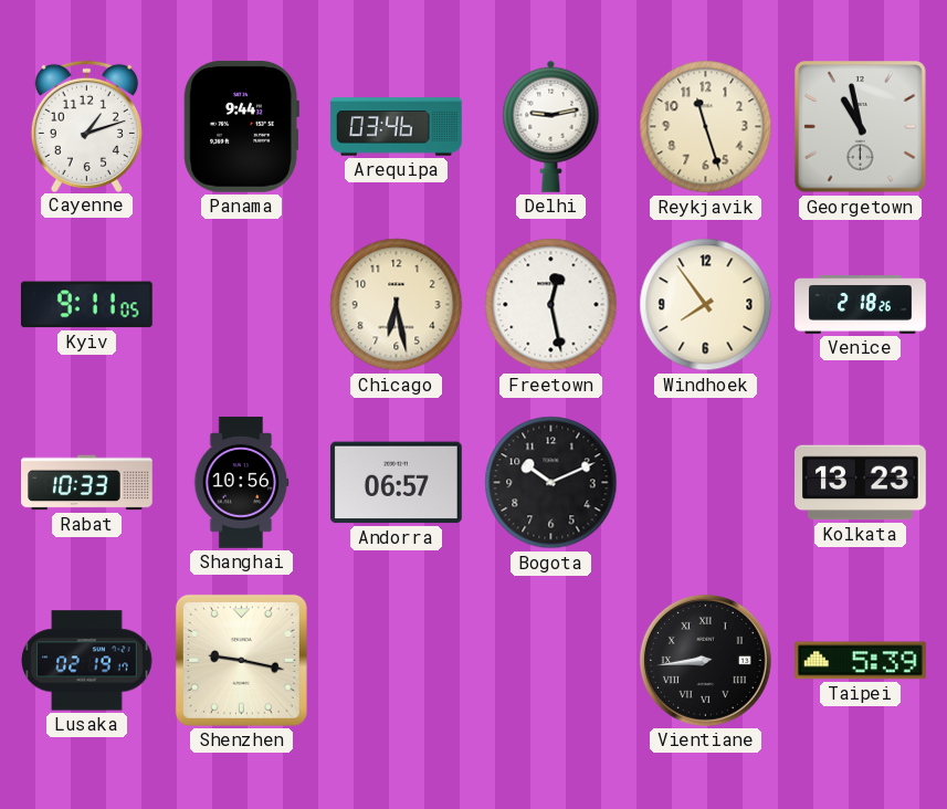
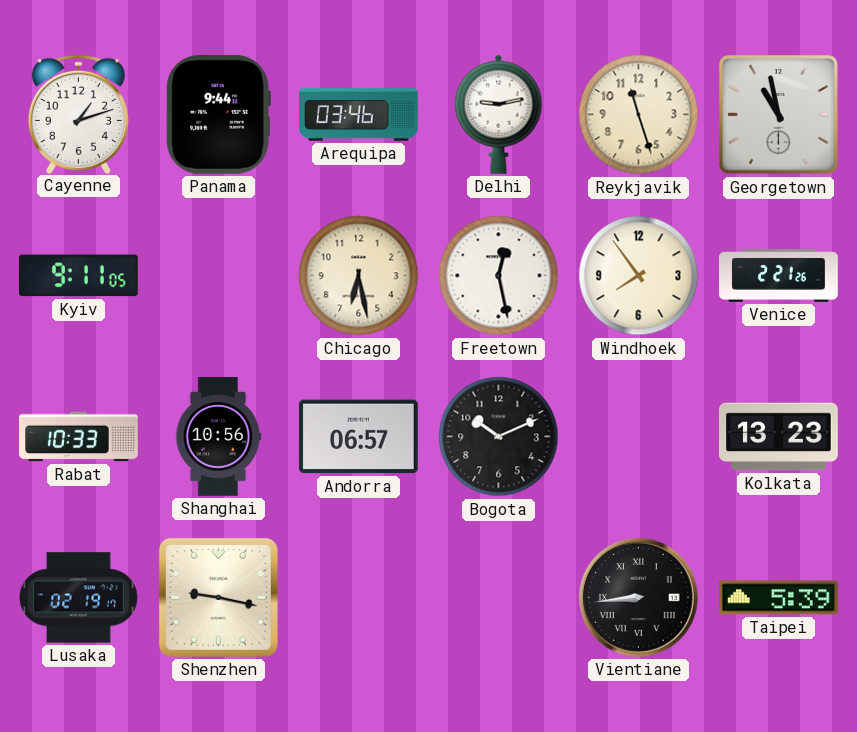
Venice: 2:18 -> 2:21 (779, 276)
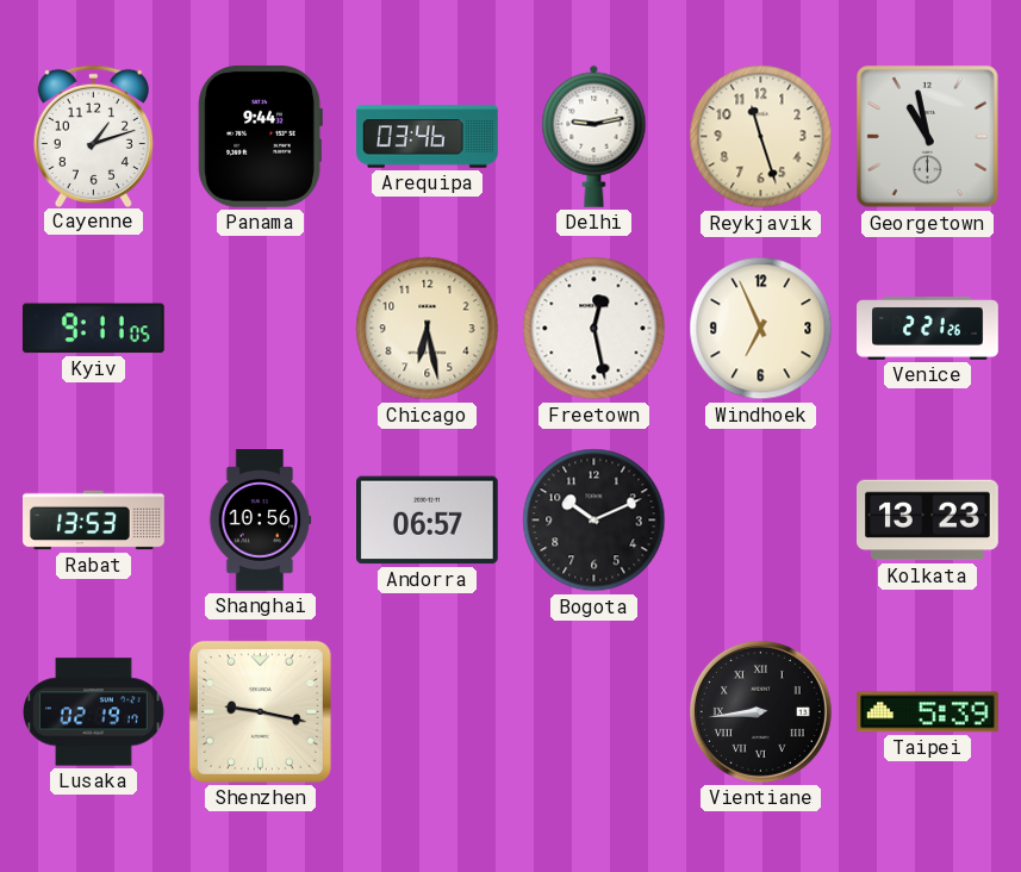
Windhoek: 7:54 -> 6:56 (761, 329)
Rabat: 10:33 -> 13:53 (94, 521)
